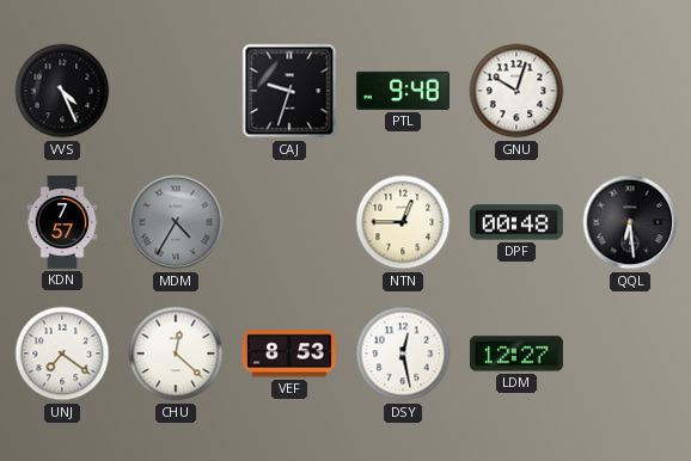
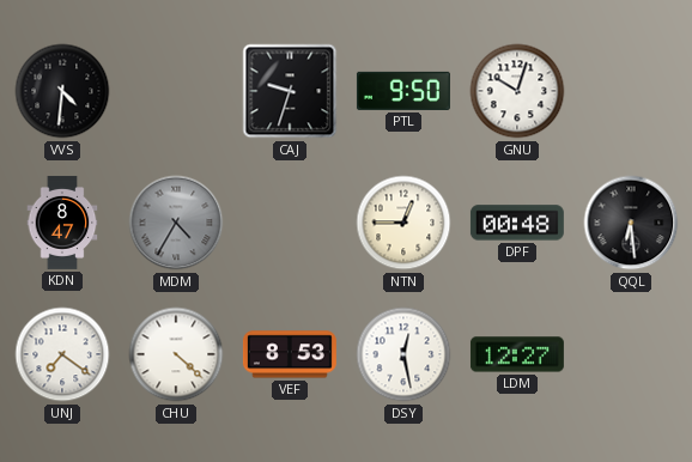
VVS: 4:26 -> 4:31 (62, 91)
PTL: 9:48 -> 9:50 (403, 91)
KDN: 7:57 -> 8:47 (62, 223)
CHU: 12:22 -> 4:22 (176, 354)
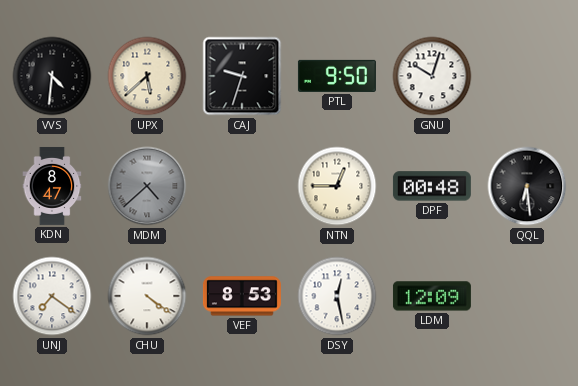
UPX: none -> 5:38 (147, 76)
MDM: 4:35 -> 4:38 (147, 186)
CHU: 4:22 -> 4:21 (147, 296)
LDM: 12:27 -> 12:09 (432, 296)
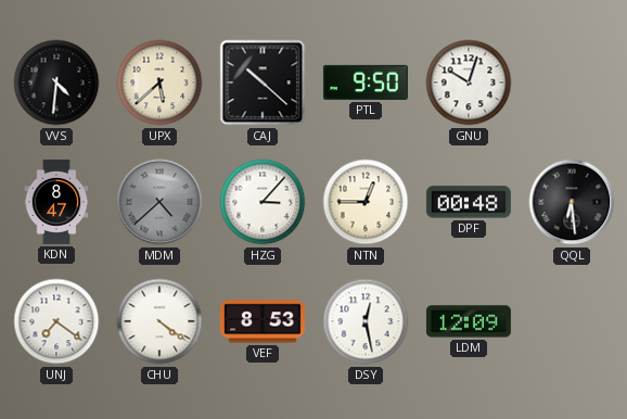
CAJ: 9:33 -> 10:22 (263, 82)
HZG: none -> 3:07 (263, 202)
